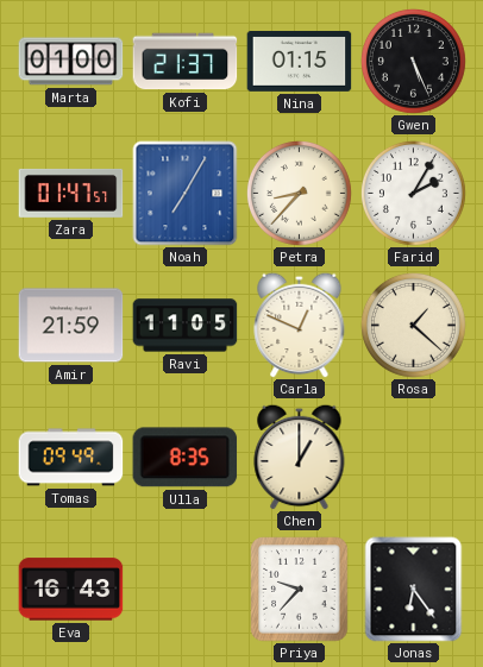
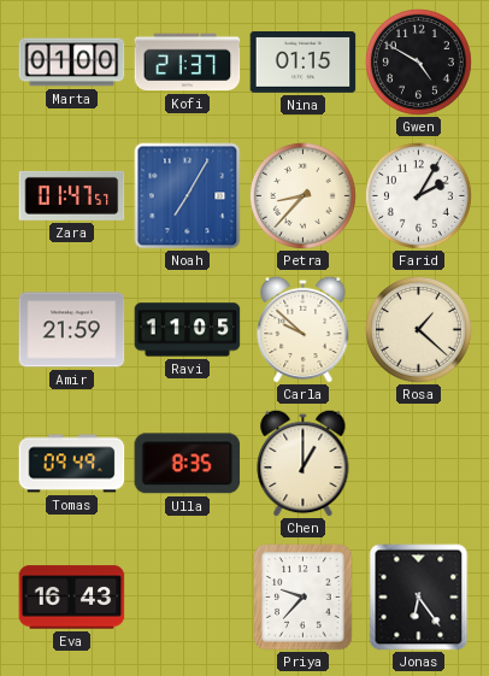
Gwen: 5:26 -> 4:50 (418, 61)
Carla: 12:49 -> 9:52 (304, 329)
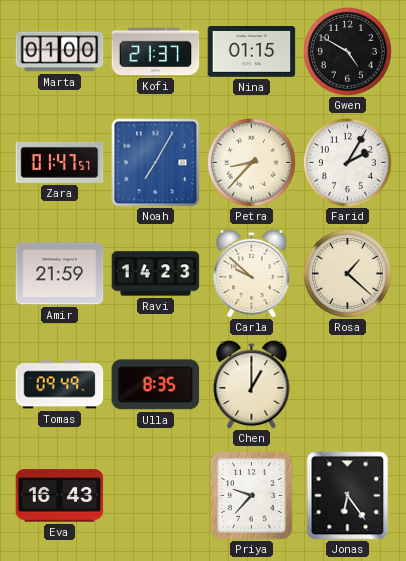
Ravi: 11:05 -> 14:23 (156, 274)
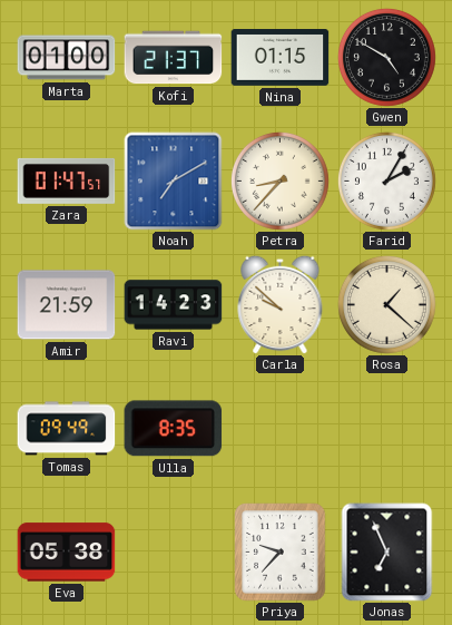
Noah: 7:05 -> 7:10 (174, 182)
Chen: 1:00 -> none (252, 384)
Eva: 16:43 -> 05:38 (67, 553)
Jonas: 6:24 -> 6:56 (387, 553)
